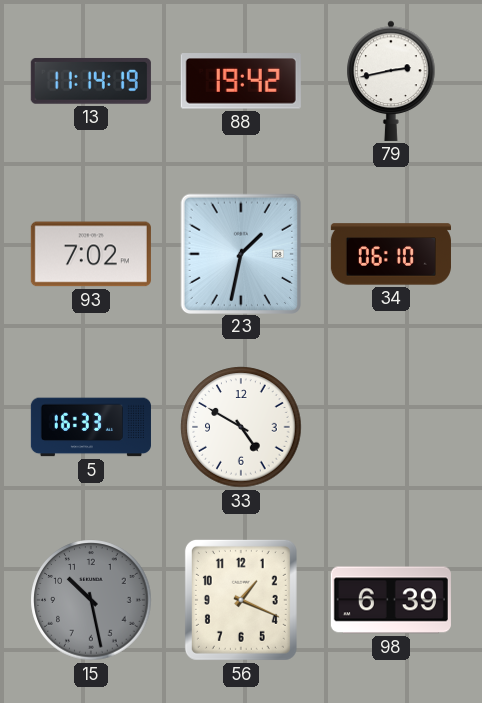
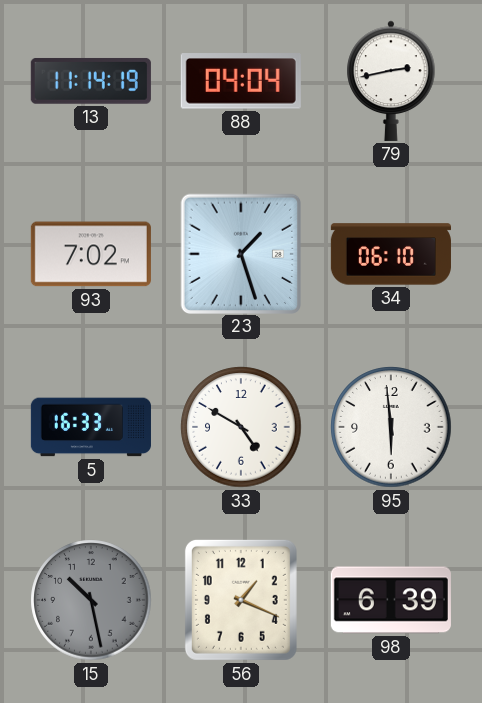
88: 19:42 -> 04:04 (241, 81)
23: 1:32 -> 1:27 (240, 253)
95: none -> 5:59 (391, 427)
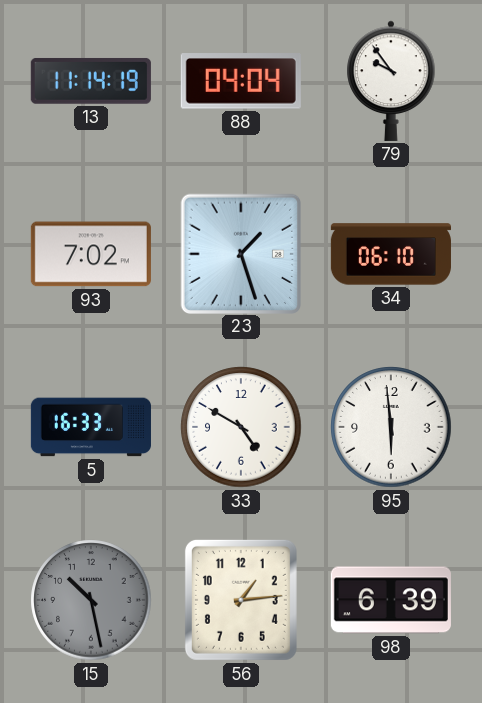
79: 2:43 -> 9:54 (391, 81)
56: 1:19 -> 1:14 (241, 600)
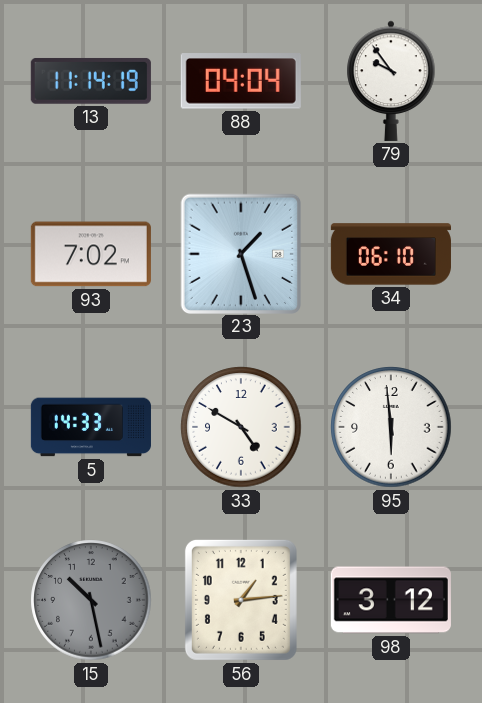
5: 16:33 -> 14:33 (91, 427)
98: 6:39 -> 3:12 (391, 600)
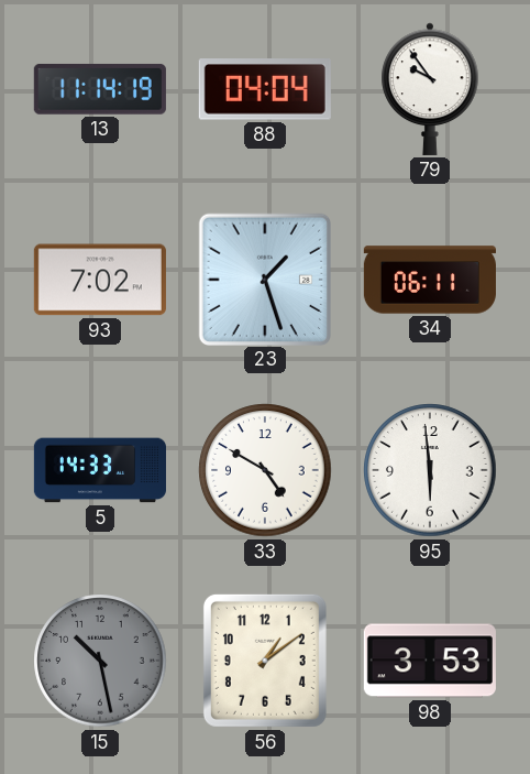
34: 06:10 -> 06:11 (430, 280)
56: 1:14 -> 1:09 (265, 661)
98: 3:12 -> 3:53 (430, 661)
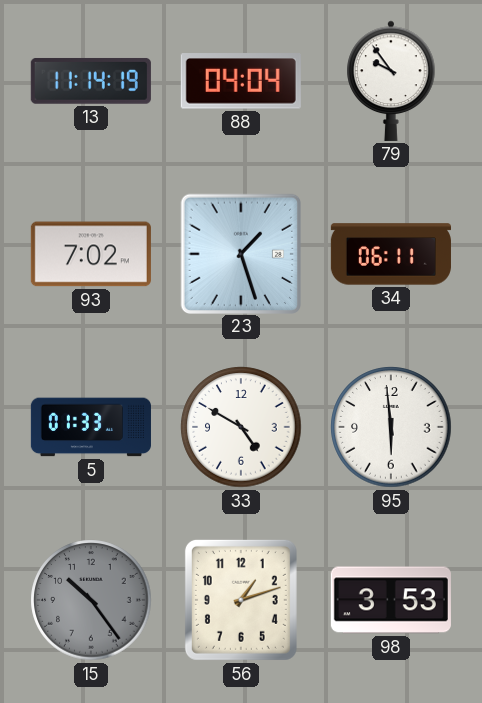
5: 14:33 -> 01:33 (91, 427)
15: 10:28 -> 10:24 (91, 600)
56: 1:09 -> 1:12 (241, 600)
